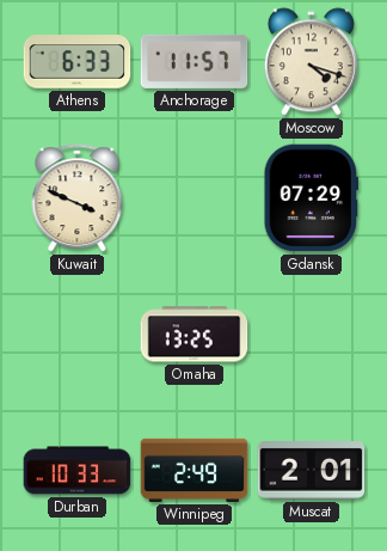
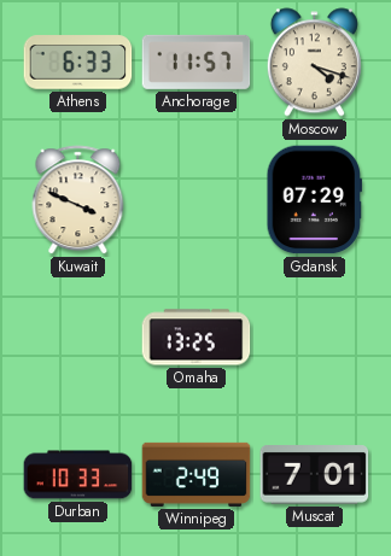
Muscat: 2:01 -> 7:01 (315, 475)
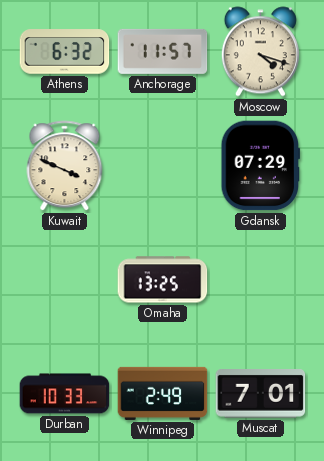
Athens: 6:33 -> 6:32 (65, 52)
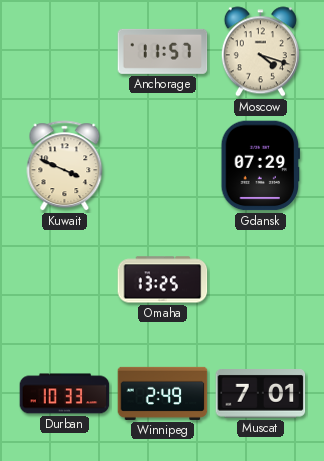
Athens: 6:32 -> none (65, 52)
